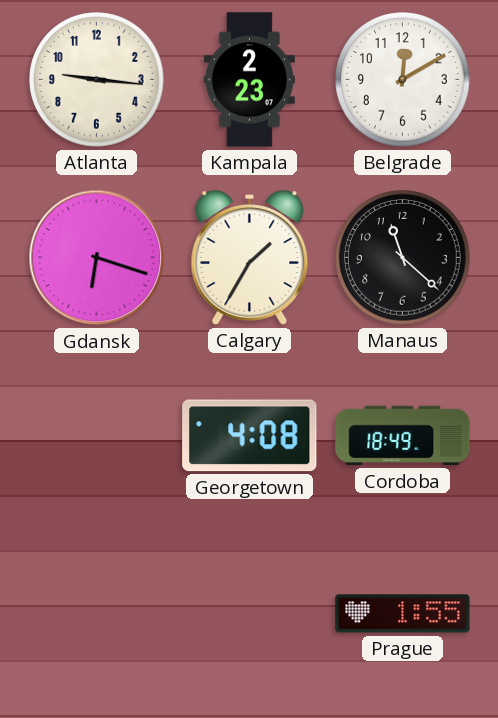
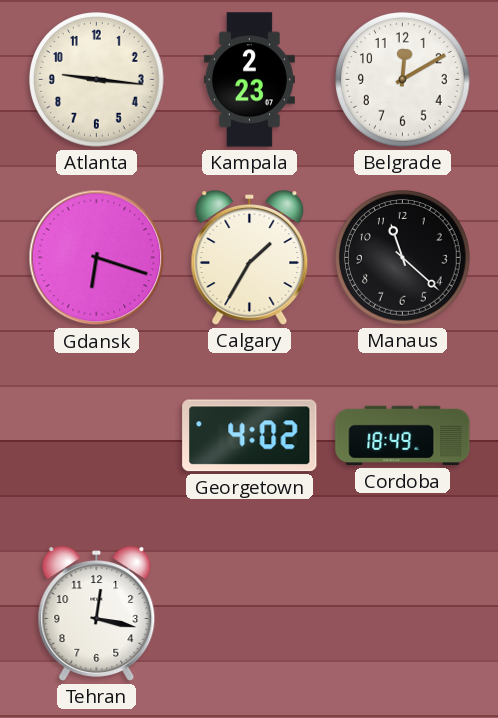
Georgetown: 4:08 -> 4:02 (250, 436)
Tehran: none -> 12:17 (97, 614)
Prague: 1:55 -> none (403, 614)
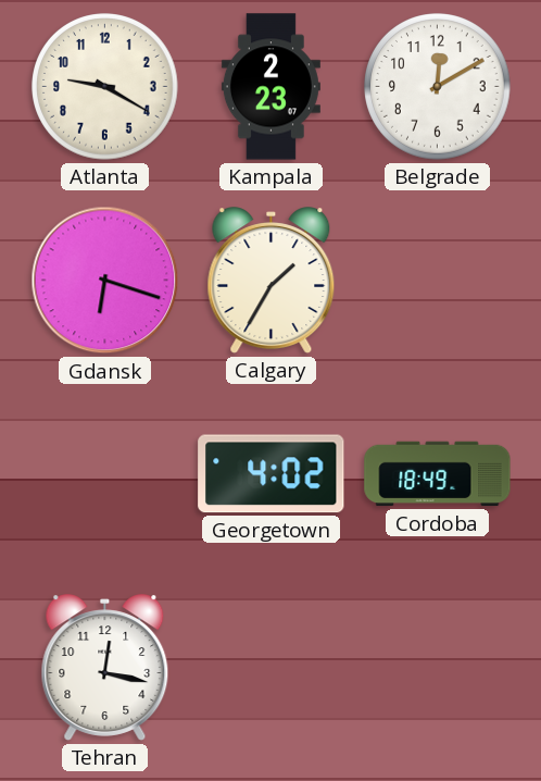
Atlanta: 9:16 -> 9:20 (105, 87)
Manaus: 11:22 -> none (403, 258)
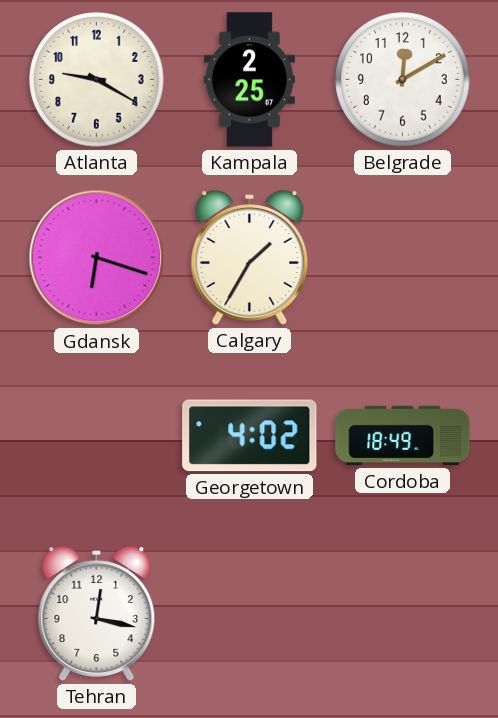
Kampala: 2:23 -> 2:25 (249, 80)
